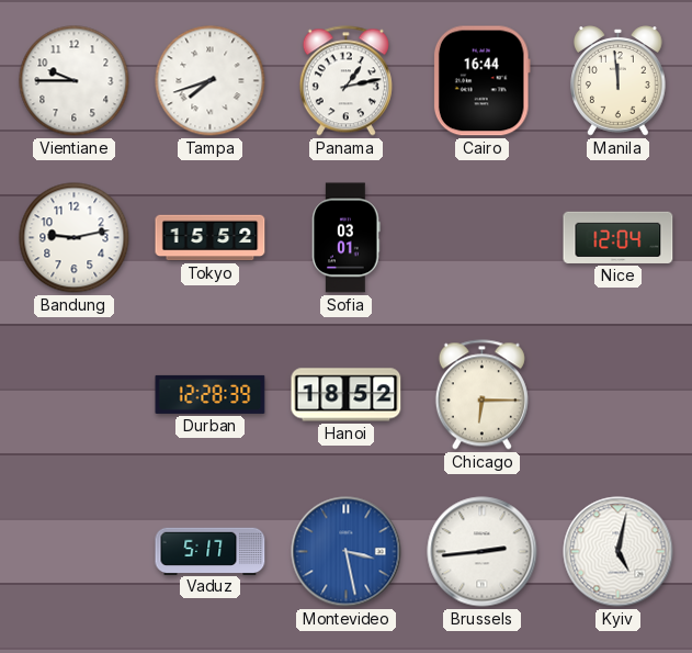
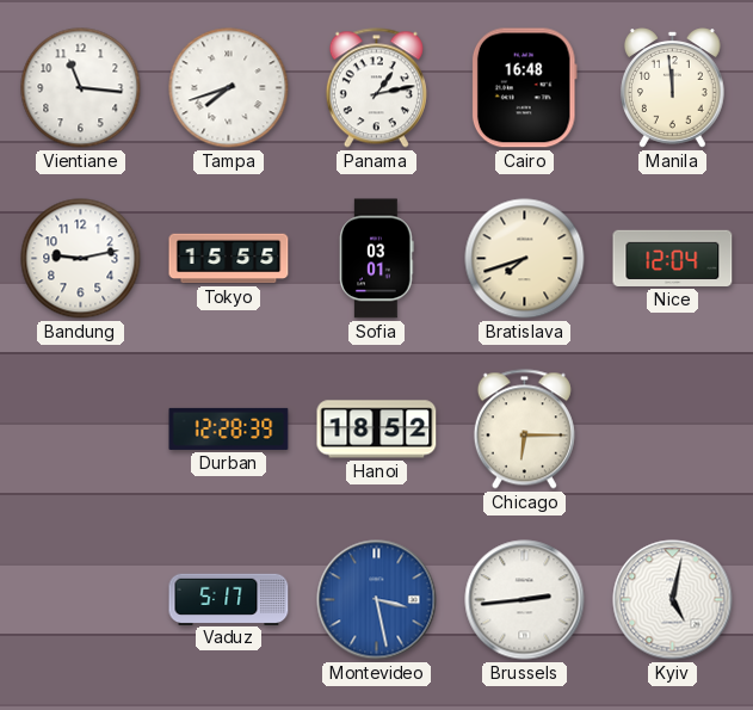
Vientiane: 9:45 -> 11:16 (81, 88)
Cairo: 16:44 -> 16:48 (524, 88)
Tokyo: 15:52 -> 15:55 (229, 259)
Bratislava: none -> 7:42 (525, 259)
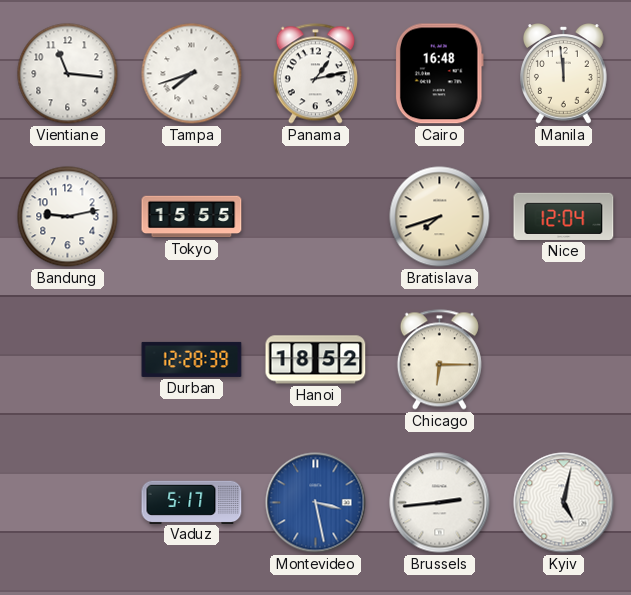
Sofia: 03:01 -> none (377, 259)
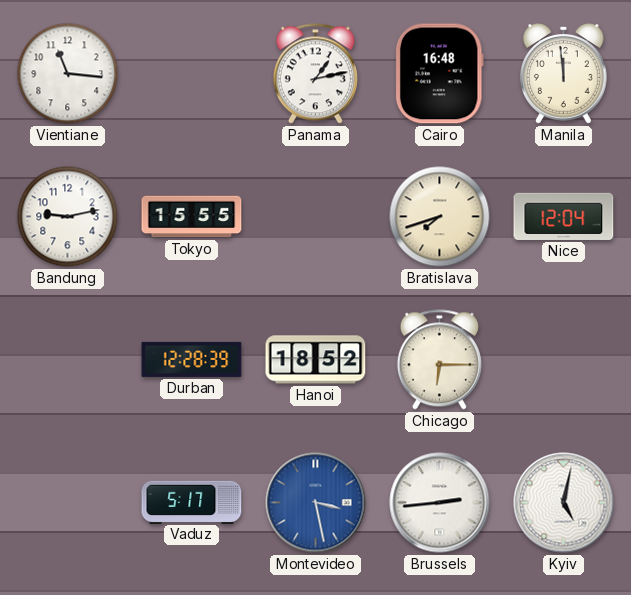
Tampa: 7:42 -> none (192, 74)
